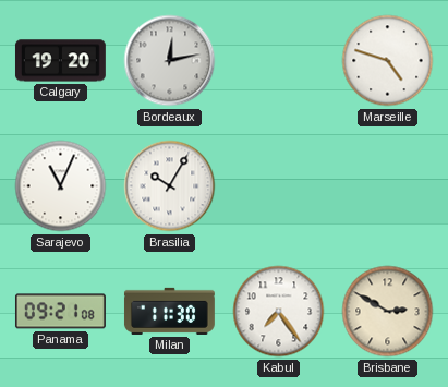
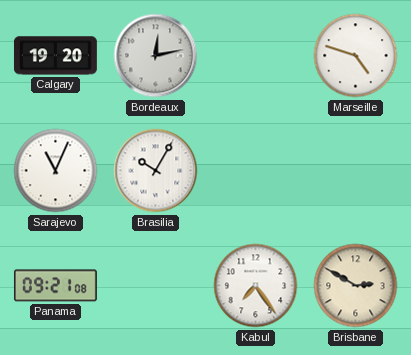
Milan: 11:30 -> none (169, 311)
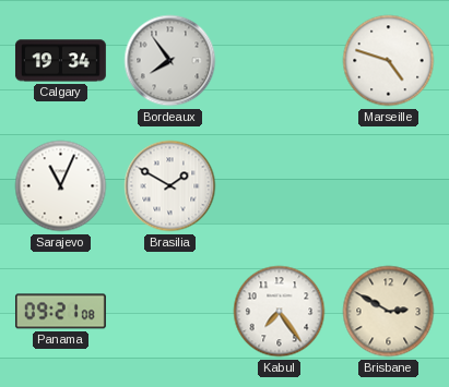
Calgary: 19:20 -> 19:34 (60, 61)
Bordeaux: 12:13 -> 7:54 (170, 61)
Brasilia: 10:05 -> 1:50 (170, 186)
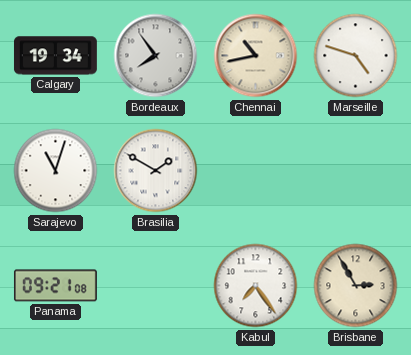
Chennai: none -> 10:43 (256, 56)
Sarajevo: 11:04 -> 11:03 (56, 171)
Brisbane: 2:50 -> 2:55 (356, 286)
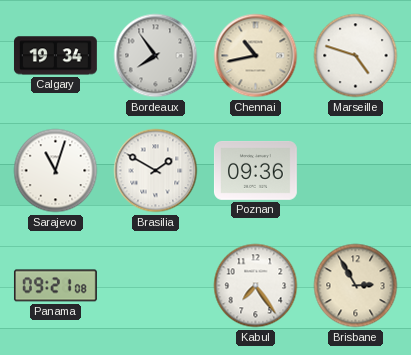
Poznan: none -> 09:36 (255, 170)
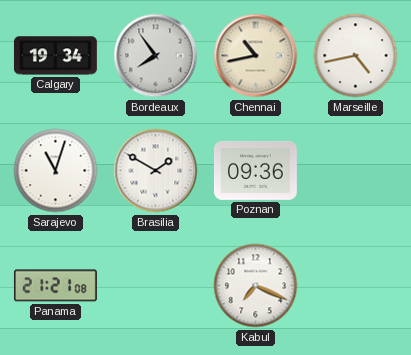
Marseille: 4:48 -> 4:43 (356, 56)
Panama: 09:21 -> 21:21 (55, 286)
Kabul: 7:24 -> 7:19 (256, 286)
Brisbane: 2:55 -> none (356, 286)
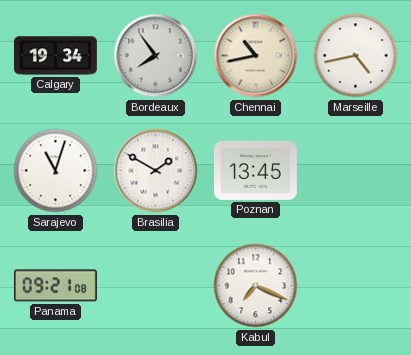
Poznan: 09:36 -> 13:45 (255, 170)
Panama: 21:21 -> 09:21 (55, 286)
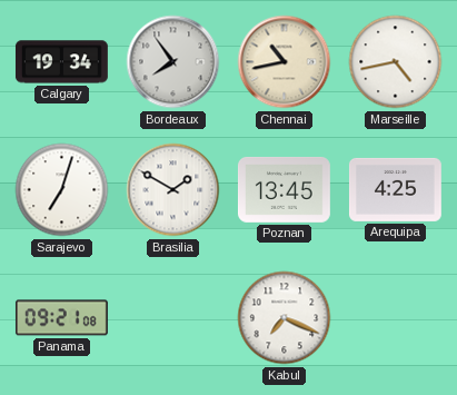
Sarajevo: 11:03 -> 7:03 (62, 190)
Arequipa: none -> 4:25 (395, 189)
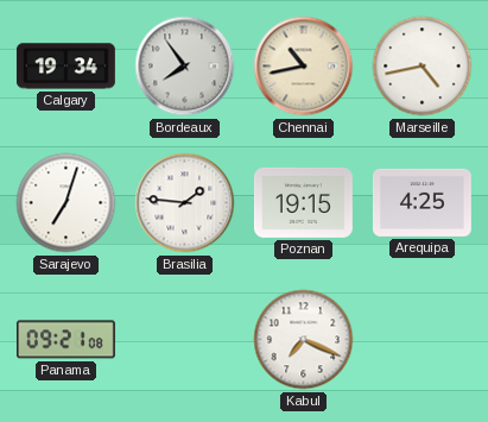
Brasilia: 1:50 -> 1:46 (185, 203)
Poznan: 13:45 -> 19:15 (303, 202)
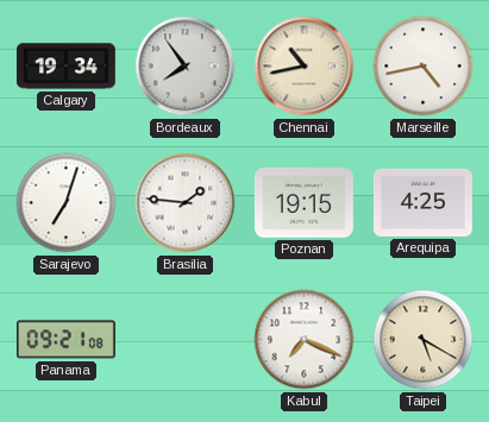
Taipei: none -> 5:20 (424, 340)
